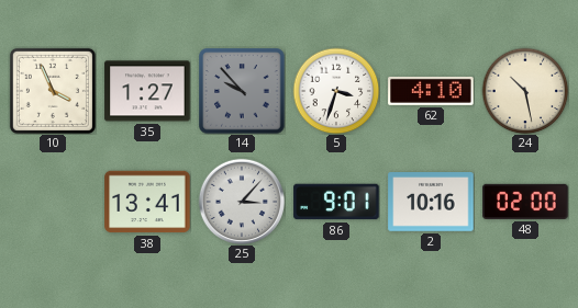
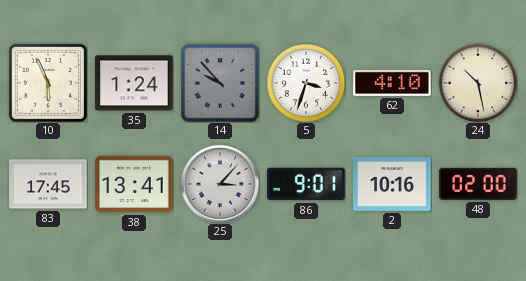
10: 3:56 -> 5:56 (48, 83)
35: 1:27 -> 1:24 (134, 83)
83: none -> 17:45 (48, 184)
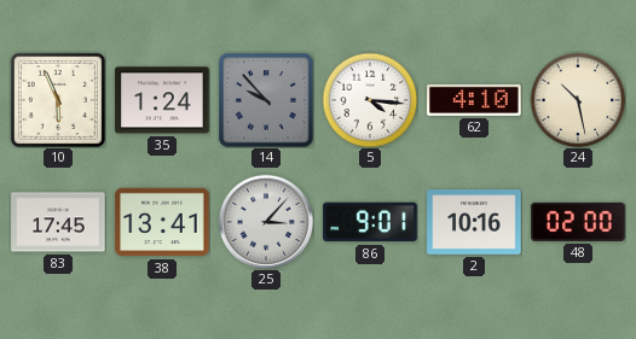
5: 3:33 -> 4:16 (370, 100)
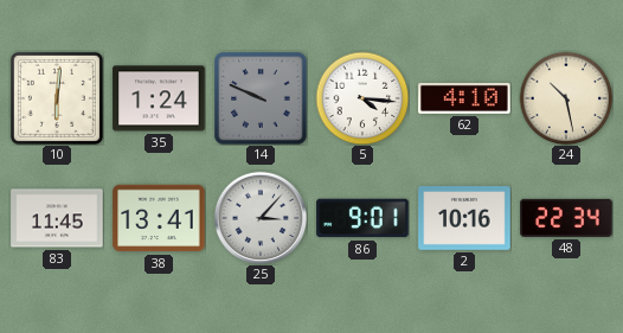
10: 5:56 -> 6:01 (57, 98)
14: 9:53 -> 9:49 (261, 98)
83: 17:45 -> 11:45 (57, 218)
48: 02:00 -> 22:34 (566, 218)
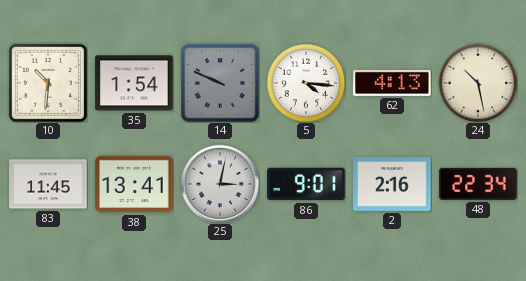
10: 6:01 -> 10:31 (48, 83)
35: 1:24 -> 1:54 (134, 83)
62: 4:10 -> 4:13 (392, 83)
25: 3:07 -> 3:02 (220, 184)
2: 10:16 -> 2:16 (392, 185)
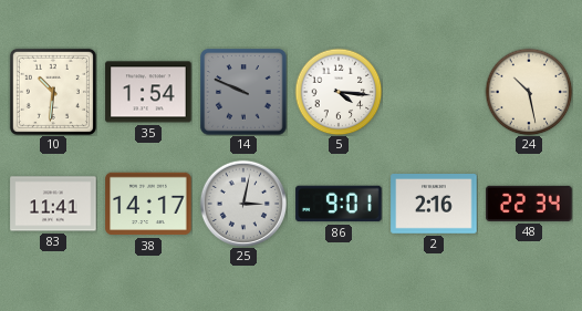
62: 4:13 -> none (392, 83)
83: 11:45 -> 11:41 (53, 204)
38: 13:41 -> 14:17 (148, 204)
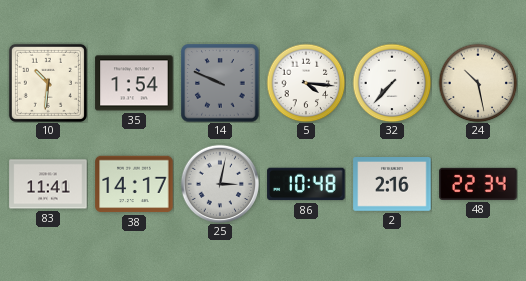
32: none -> 7:37 (392, 83)
86: 9:01 -> 10:48 (306, 184)
